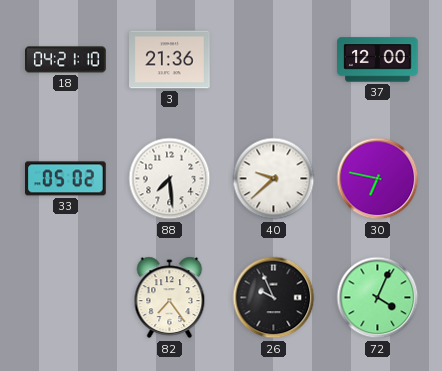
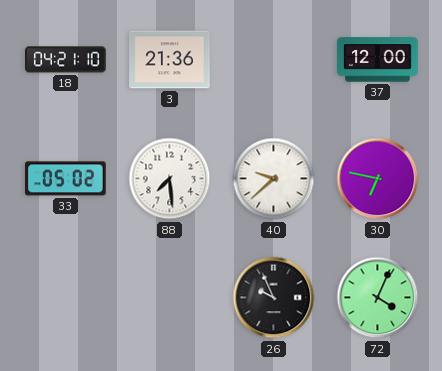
82: 7:24 -> none (170, 298)
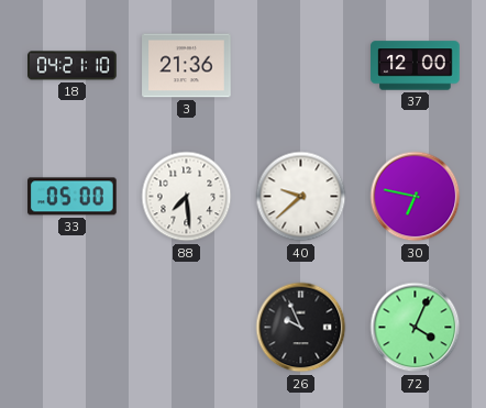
33: 05:02 -> 05:00 (73, 197)
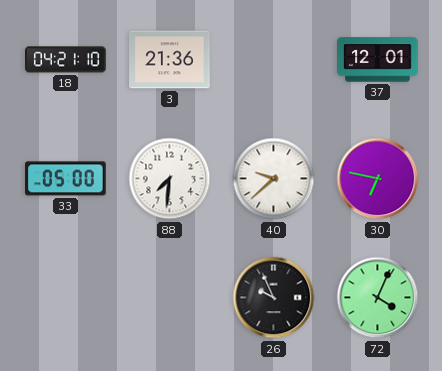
37: 12:00 -> 12:01 (378, 60)
88: 7:29 -> 7:31 (170, 179)
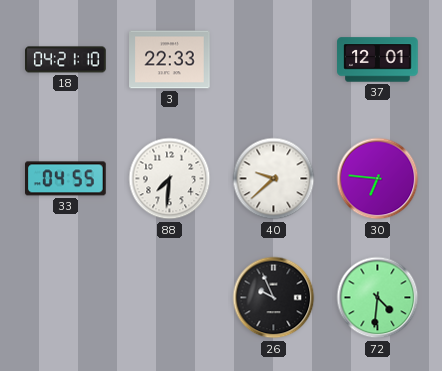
3: 21:36 -> 22:33 (170, 60)
33: 05:00 -> 04:55 (66, 179)
30: 6:47 -> 6:46 (378, 179)
72: 4:04 -> 4:31 (378, 298)
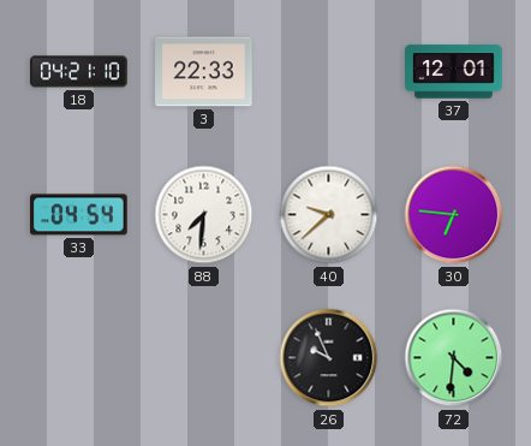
33: 04:55 -> 04:54 (79, 215)
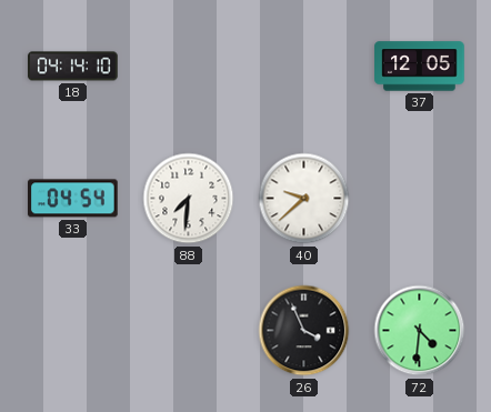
18: 04:21 -> 04:14 (73, 67)
3: 22:33 -> none (204, 72)
37: 12:01 -> 12:05 (420, 67)
30: 6:46 -> none (454, 215)
26: 9:56 -> 3:56 (304, 331)
